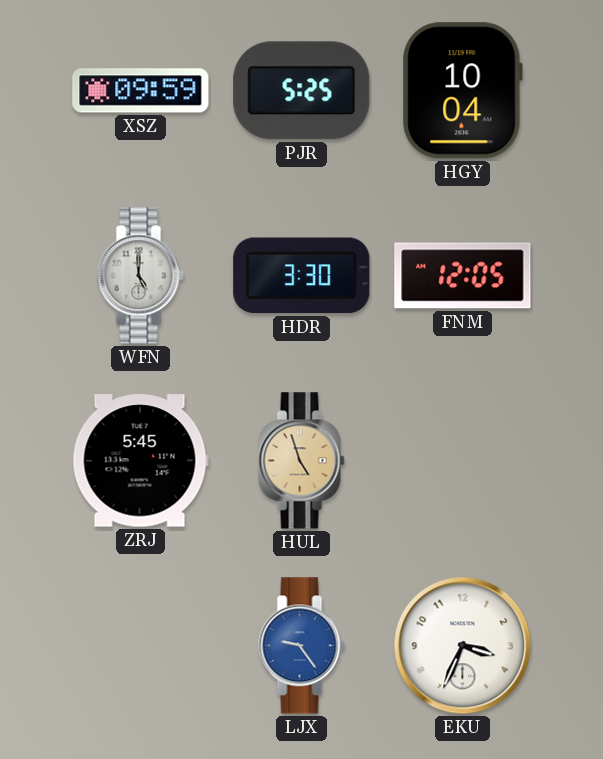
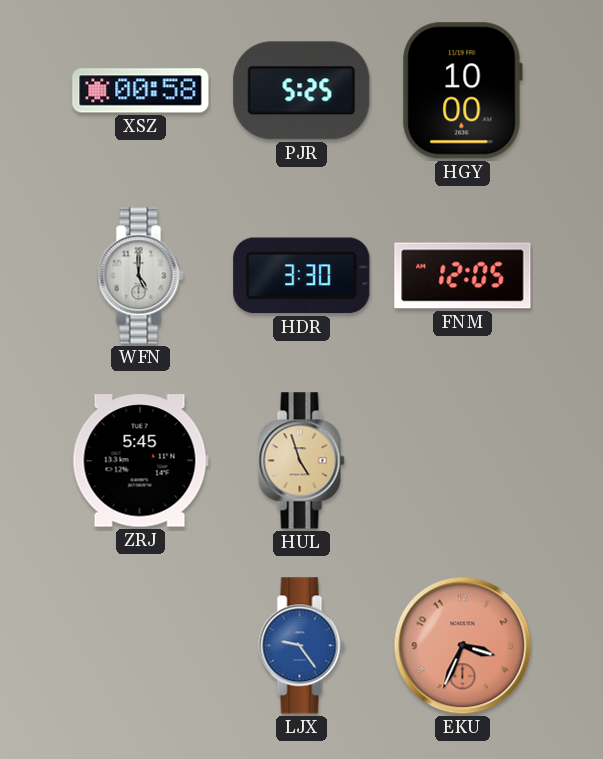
XSZ: 09:59 -> 00:58 (141, 91)
HGY: 10:04 -> 10:00 (462, 91)
EKU dial: white -> salmon (463, 646)
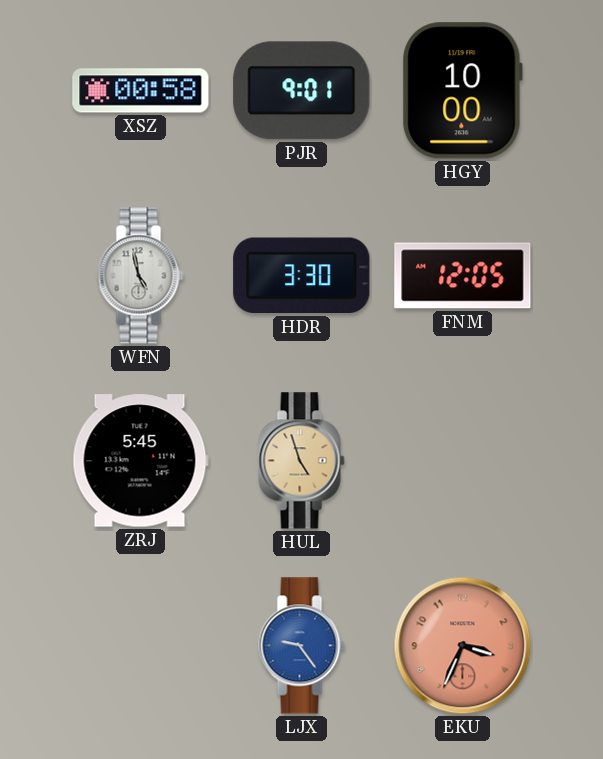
PJR: 5:25 -> 9:01 (302, 91)
WFN: 5:00 -> 4:58 (141, 276)
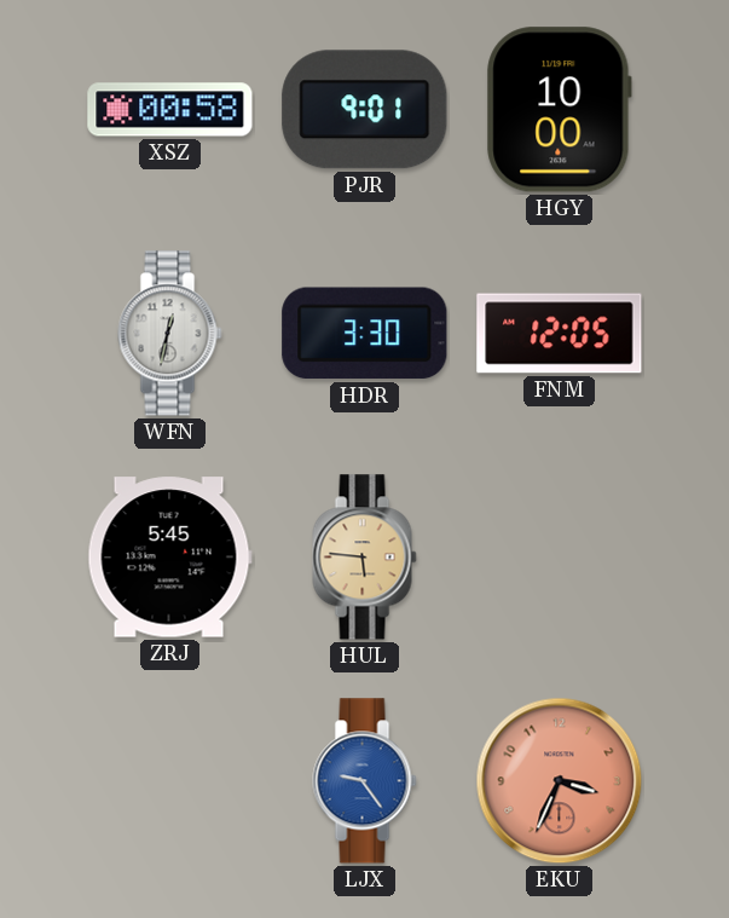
WFN: 4:58 -> 12:32 (170, 334)
HUL: 4:57 -> 5:46 (365, 558)
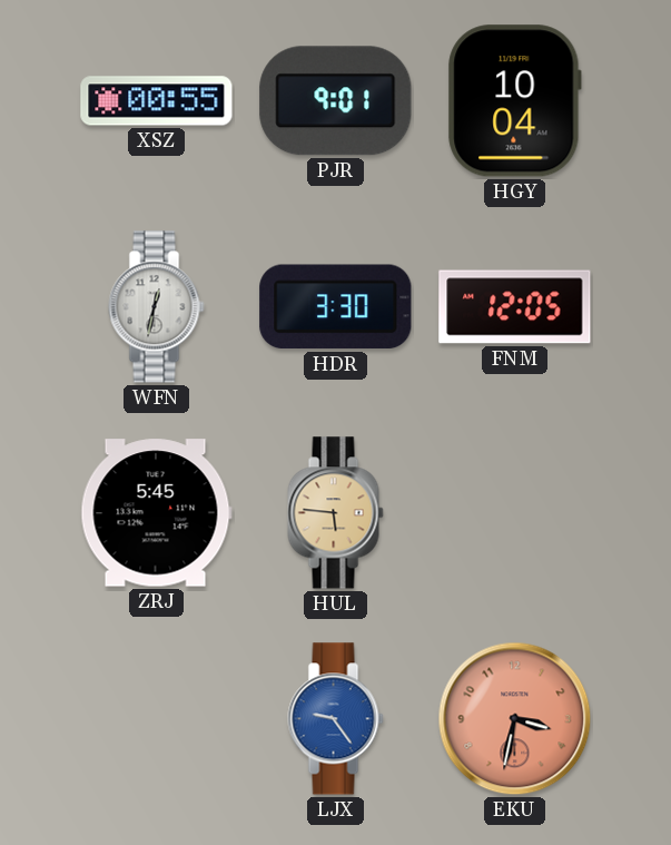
XSZ: 00:58 -> 00:55 (157, 101)
HGY: 10:00 -> 10:04 (514, 101)
EKU: 3:34 -> 3:32 (515, 719)
